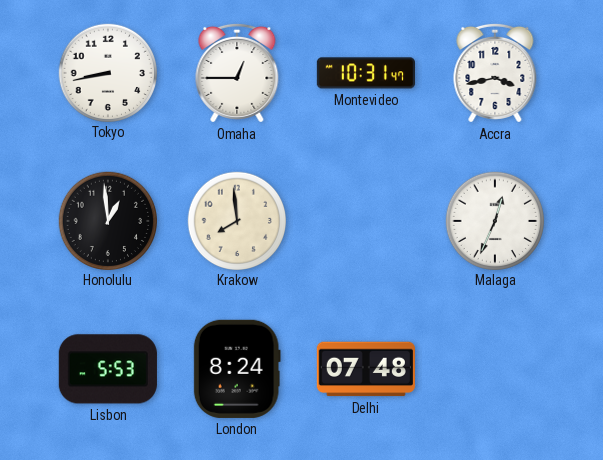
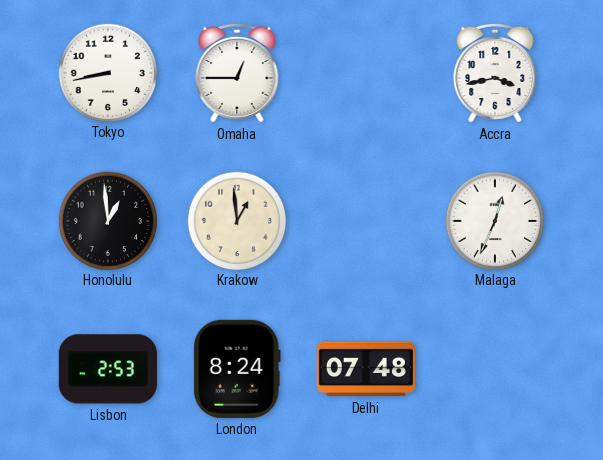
Montevideo: 10:31 -> none (366, 73)
Krakow: 7:59 -> 12:59 (236, 220)
Lisbon: 5:53 -> 2:53 (108, 369)
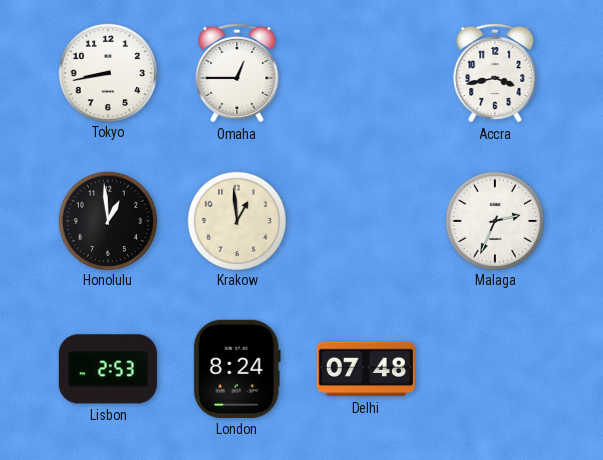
Malaga: 12:34 -> 2:34 (494, 220)
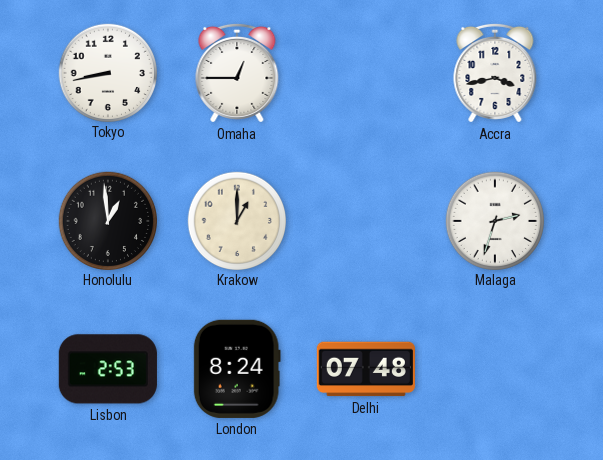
Krakow: 12:59 -> 1:00 (236, 220)
Malaga: 2:34 -> 2:33 (494, 220)
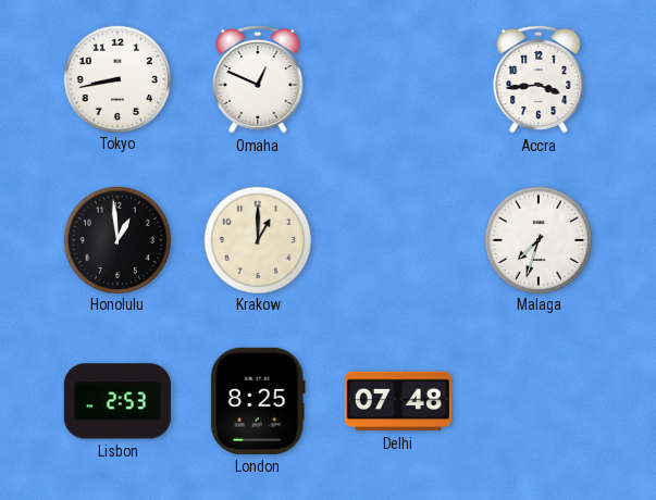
Omaha: 12:45 -> 12:49 (258, 79)
Accra: 3:43 -> 3:44 (539, 79)
Malaga: 2:33 -> 7:33 (537, 239)
London: 8:24 -> 8:25 (258, 401)
